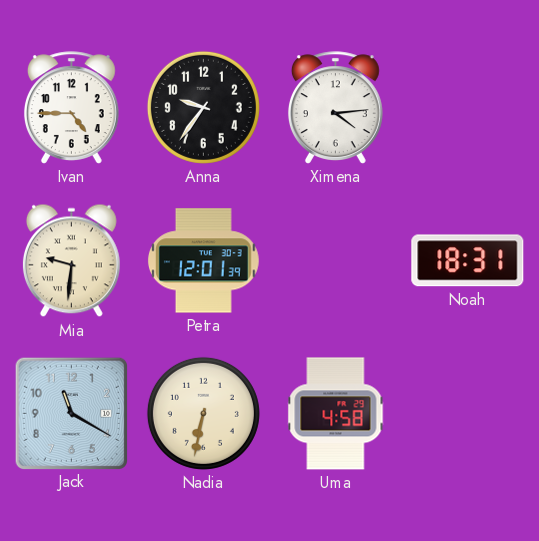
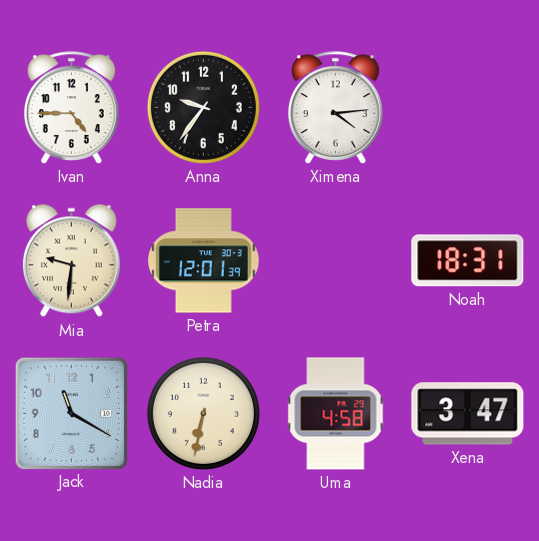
Xena: none -> 3:47 (468, 414)
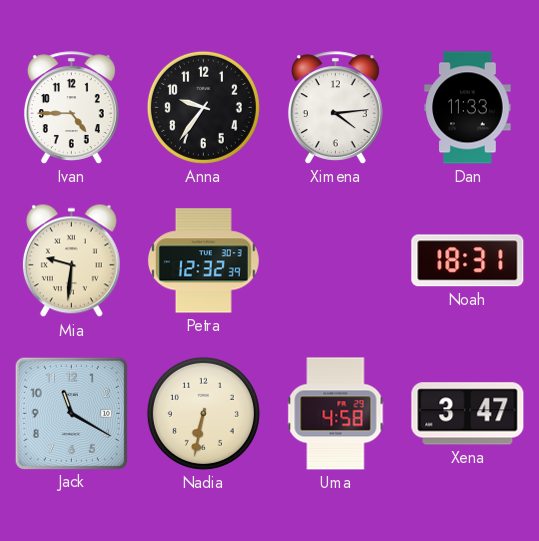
Dan: none -> 11:33 (468, 108)
Petra: 12:01 -> 12:32 (203, 261)
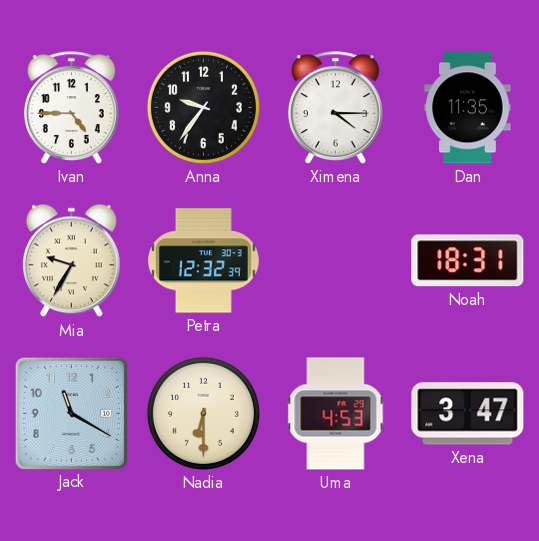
Ximena: 4:14 -> 4:15 (335, 108)
Dan: 11:33 -> 11:35 (468, 108)
Mia: 9:31 -> 9:35 (71, 261)
Nadia: 6:32 -> 6:30 (203, 413)
Uma: 4:58 -> 4:53 (336, 414)
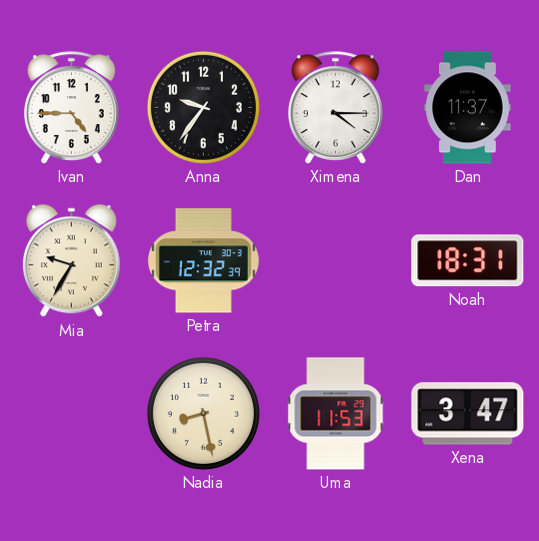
Dan: 11:35 -> 11:37 (468, 108)
Jack: 11:20 -> none (71, 413)
Nadia: 6:30 -> 8:28 (203, 413)
Uma: 4:53 -> 11:53 (336, 414)
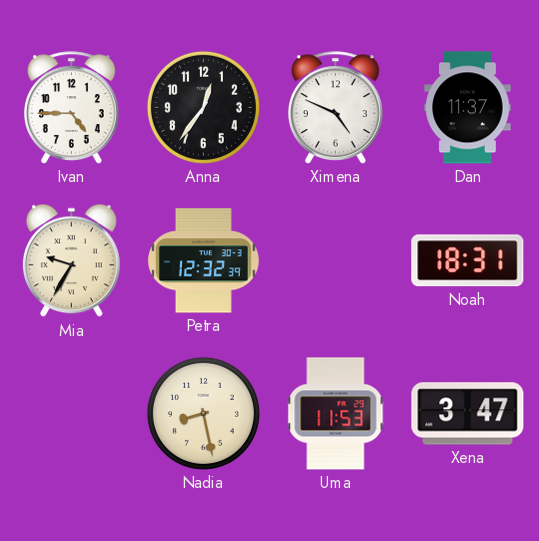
Anna: 9:36 -> 12:36 (203, 107)
Ximena: 4:15 -> 4:49 (335, 108)
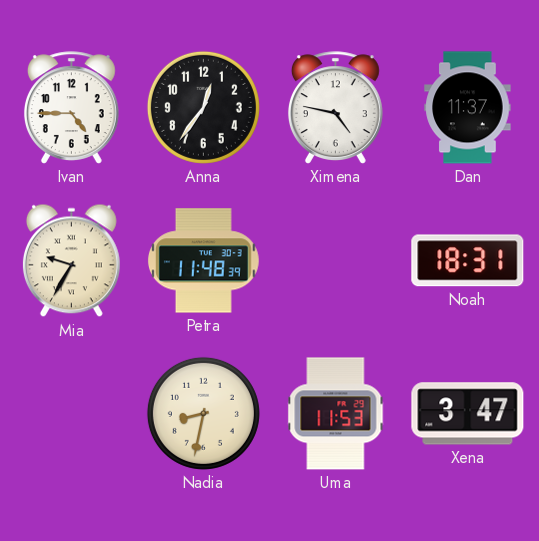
Ximena: 4:49 -> 4:47 (335, 108)
Petra: 12:32 -> 11:48 (203, 261)
Nadia: 8:28 -> 8:32 (203, 413)
